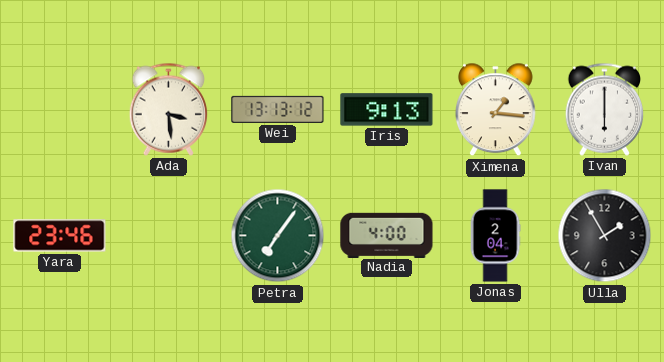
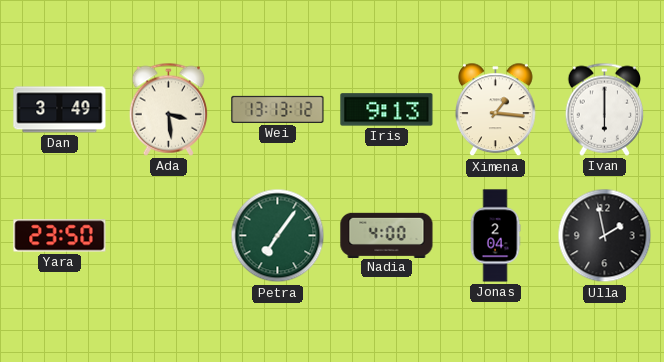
Dan: none -> 3:49 (60, 110)
Yara: 23:46 -> 23:50 (60, 236)
Ulla: 1:55 -> 1:58 (605, 236)
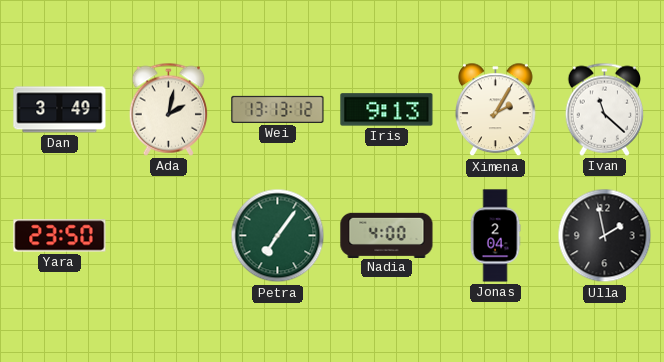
Ada: 3:29 -> 2:02 (169, 109)
Ximena: 1:16 -> 2:05 (496, 110)
Ivan: 6:00 -> 11:22 (605, 109)
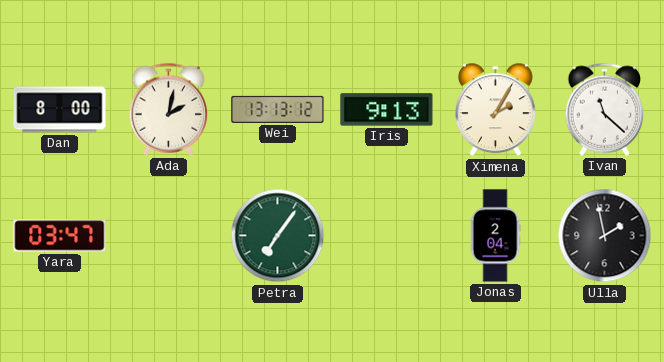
Dan: 3:49 -> 8:00 (60, 110)
Yara: 23:50 -> 03:47 (60, 236)
Nadia: 4:00 -> none (387, 235)
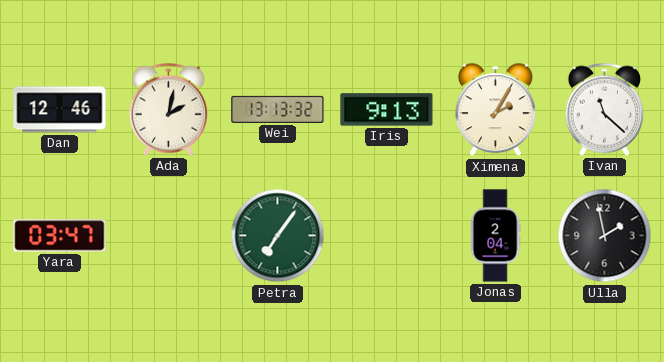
Dan: 8:00 -> 12:46 (60, 110)
Wei: 13:13:12 -> 13:13:32 (278, 109)
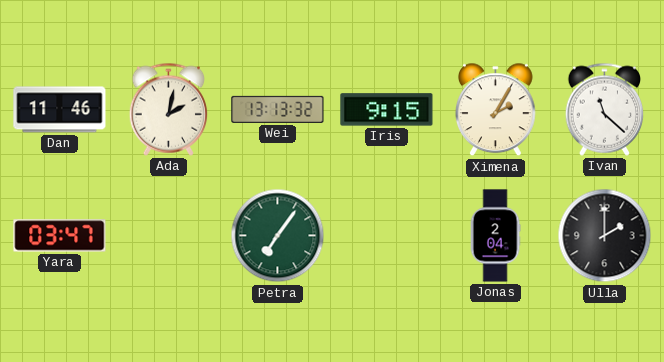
Dan: 12:46 -> 11:46 (60, 110)
Iris: 9:13 -> 9:15 (387, 110)
Ulla: 1:58 -> 2:00 (605, 236)
